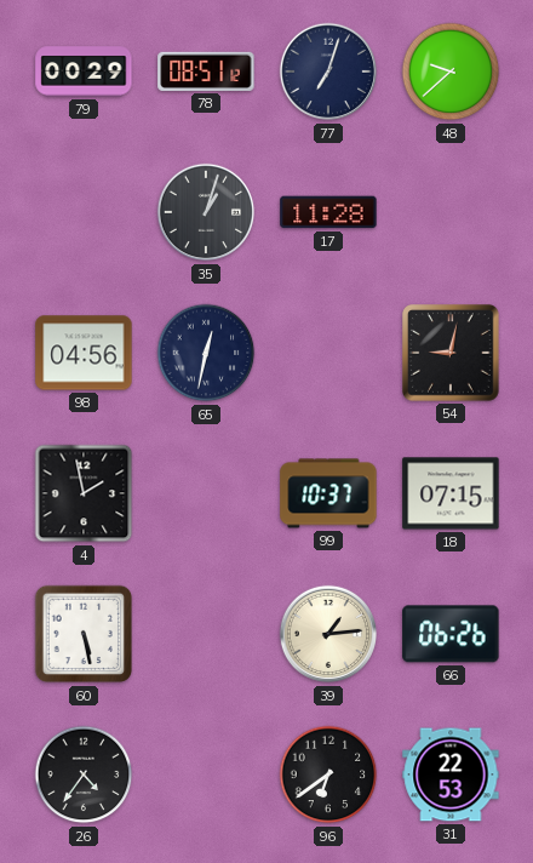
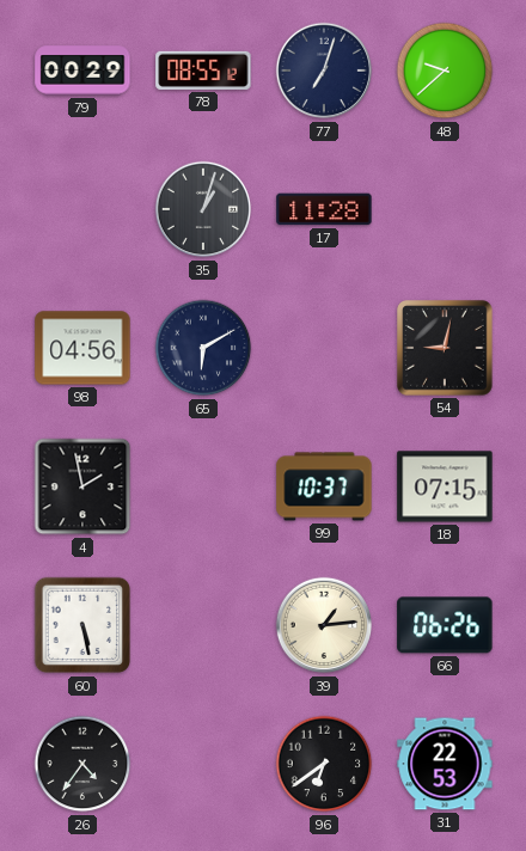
78: 08:51 -> 08:55 (203, 71)
65: 12:32 -> 6:10 (203, 348)
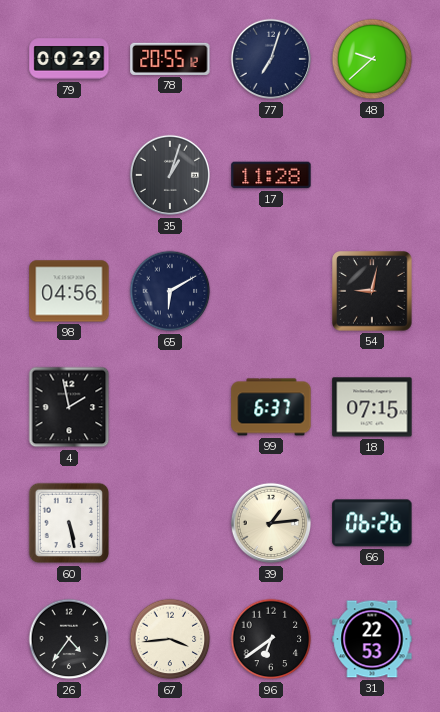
78: 08:55 -> 20:55 (170, 59)
99: 10:37 -> 6:37 (271, 407)
67: none -> 3:44 (170, 639)
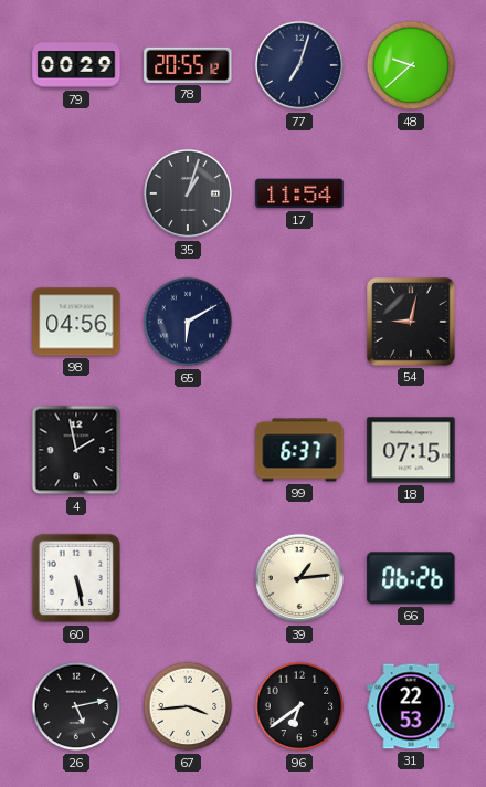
17: 11:28 -> 11:54 (299, 193)
26: 4:36 -> 5:13 (76, 706)
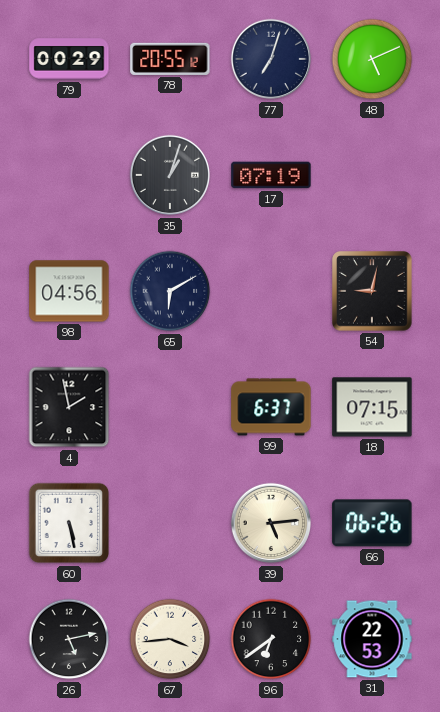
48: 9:38 -> 5:11 (372, 59)
17: 11:54 -> 07:19 (271, 175)
39: 1:14 -> 5:14 (271, 523)
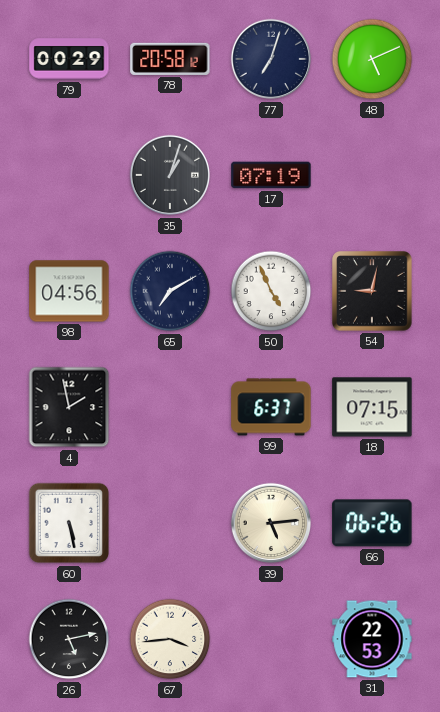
78: 20:55 -> 20:58 (170, 59)
65: 6:10 -> 7:10 (170, 291)
50: none -> 4:56 (271, 291)
96: 6:39 -> none (271, 639)
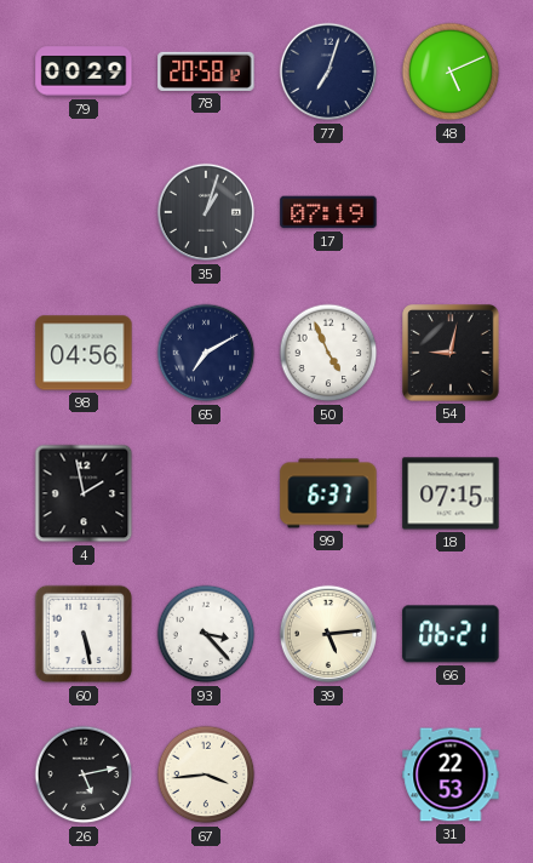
93: none -> 3:23 (206, 634)
66: 06:26 -> 06:21 (451, 634)
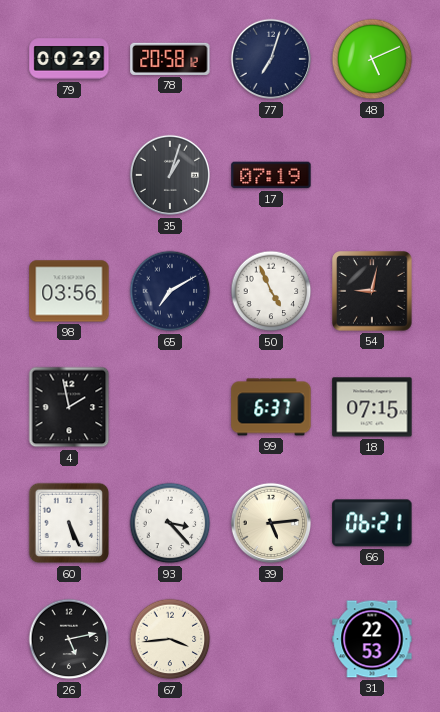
98: 04:56 -> 03:56 (69, 291)
60: 5:28 -> 5:26 (69, 523)
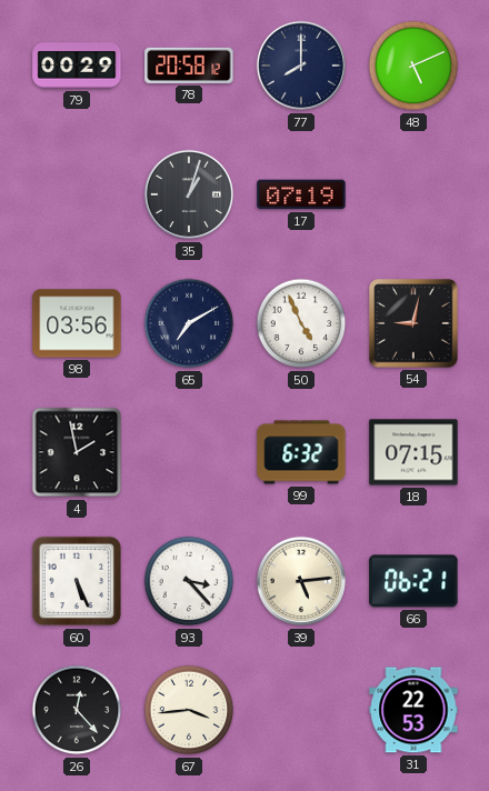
77: 7:03 -> 8:00 (301, 66)
99: 6:37 -> 6:32 (301, 452)
26: 5:13 -> 12:23 (77, 710)
